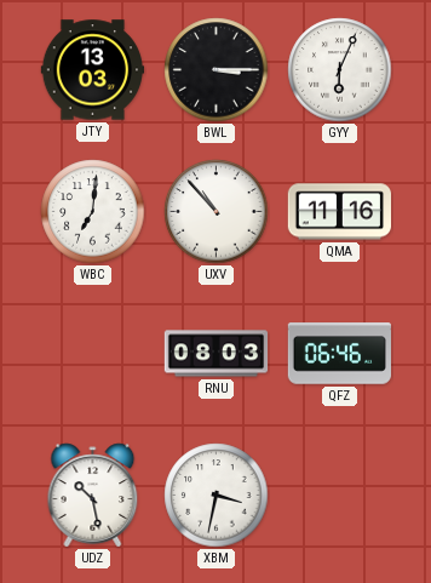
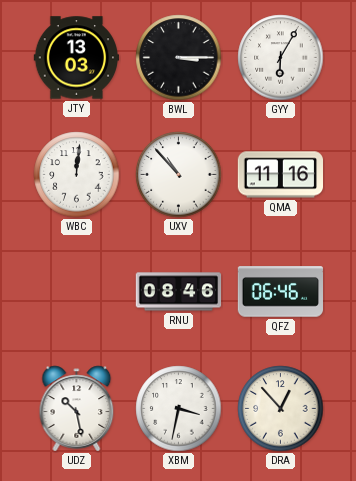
GYY: 6:04 -> 6:05 (281, 58)
WBC: 7:01 -> 12:01 (77, 175)
RNU: 08:03 -> 08:46 (179, 292)
DRA: none -> 12:53 (281, 409)
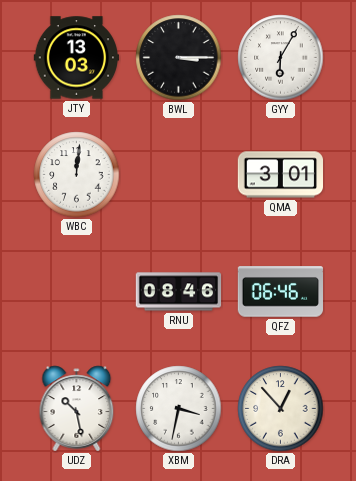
UXV: 10:53 -> none (179, 175)
QMA: 11:16 -> 3:01 (280, 175)
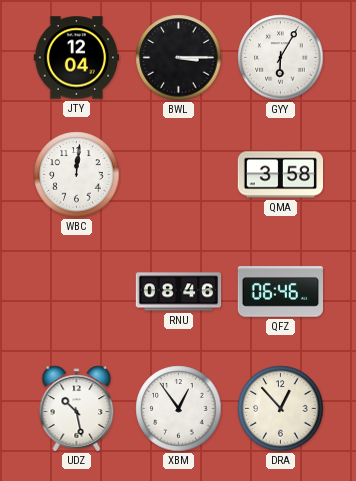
JTY: 13:03 -> 12:04 (77, 58)
QMA: 3:01 -> 3:58 (280, 175)
XBM: 3:32 -> 12:54 (179, 409)
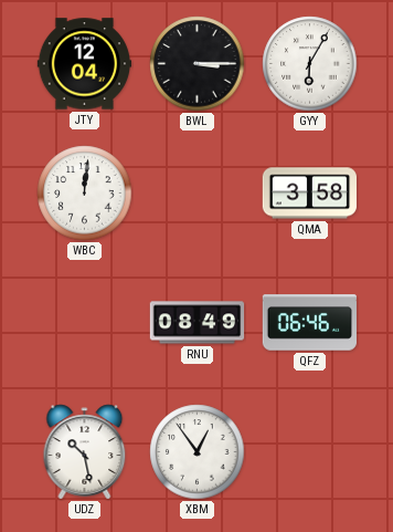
RNU: 08:46 -> 08:49 (198, 323)
DRA: 12:53 -> none (281, 409)
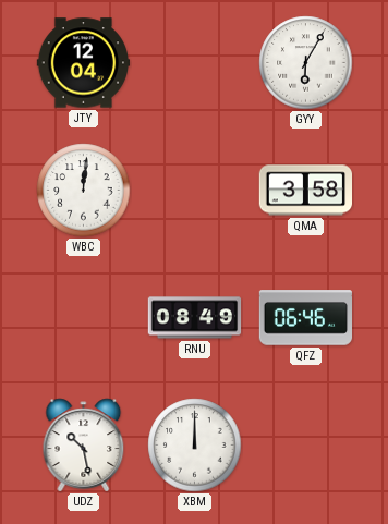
BWL: 3:15 -> none (198, 64)
XBM: 12:54 -> 12:00 (195, 446)
